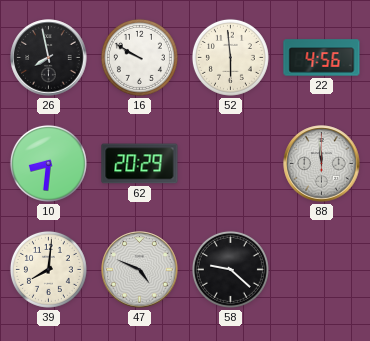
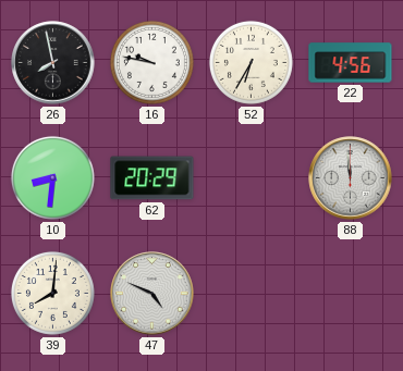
16: 9:50 -> 9:47 (151, 62)
52: 5:59 -> 6:35 (251, 62)
58: 9:22 -> none (230, 269)
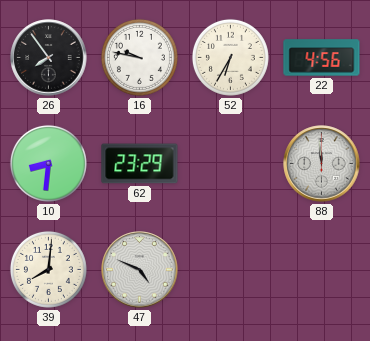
26: 7:58 -> 7:54 (49, 58)
62: 20:29 -> 23:29 (140, 164)
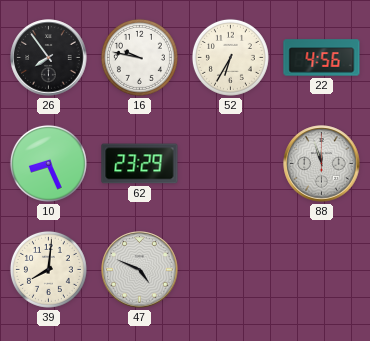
10: 8:31 -> 8:26 (48, 163)
88: 11:59 -> 11:57 (322, 164)
